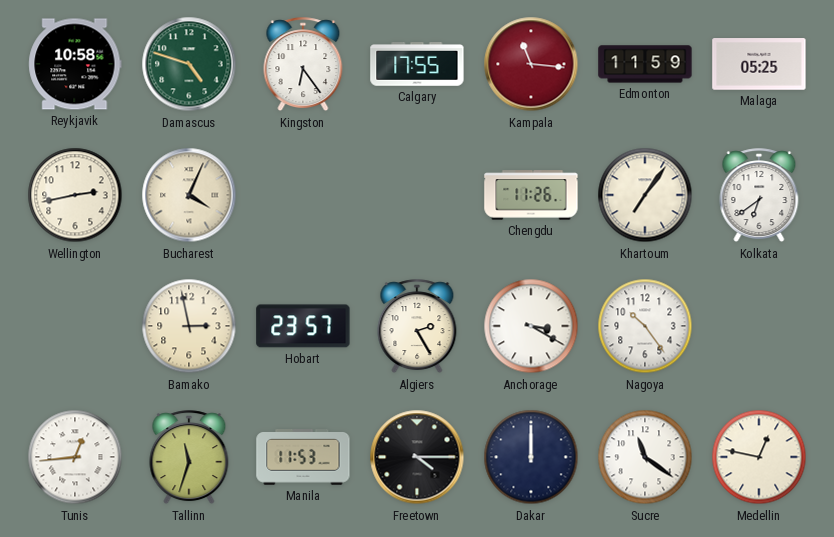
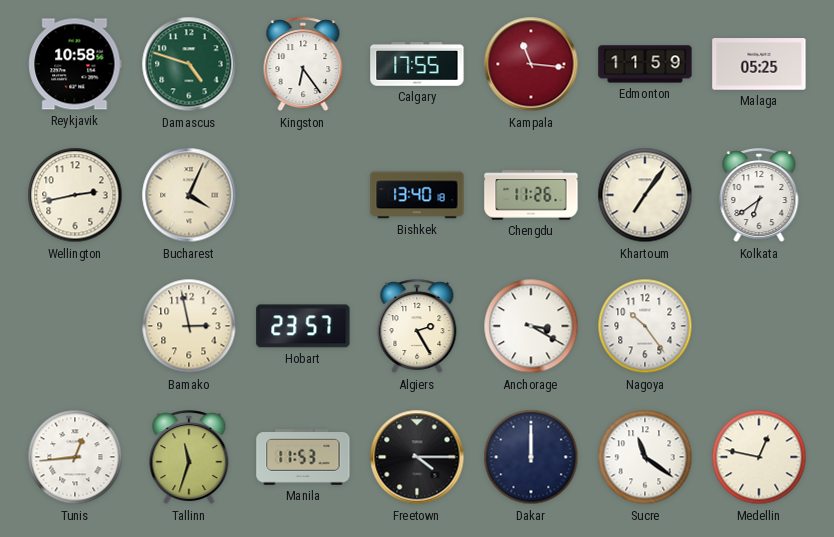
Bishkek: none -> 13:40 (417, 195)
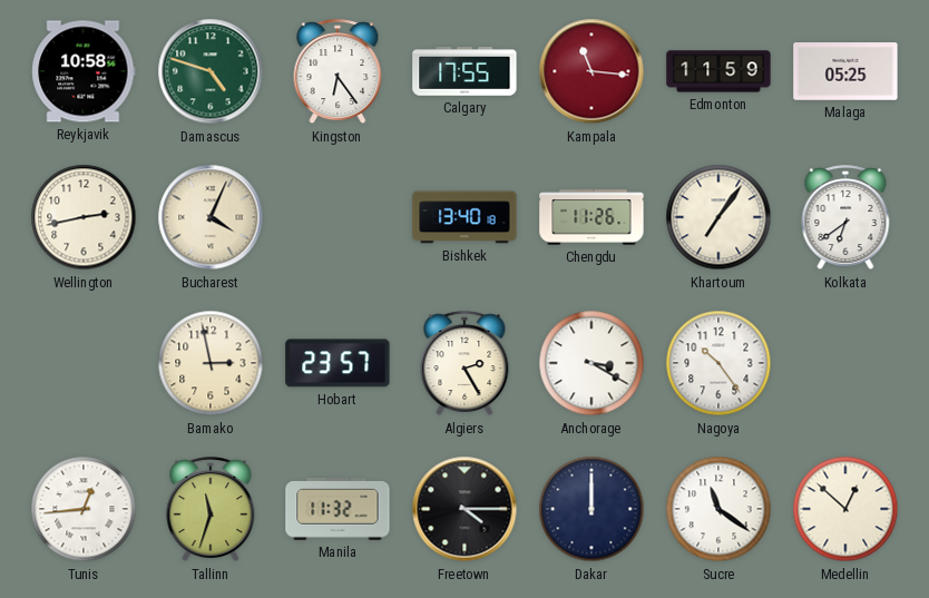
Manila: 11:53 -> 11:32 (338, 510)
Medellin: 12:47 -> 12:52 (845, 509)
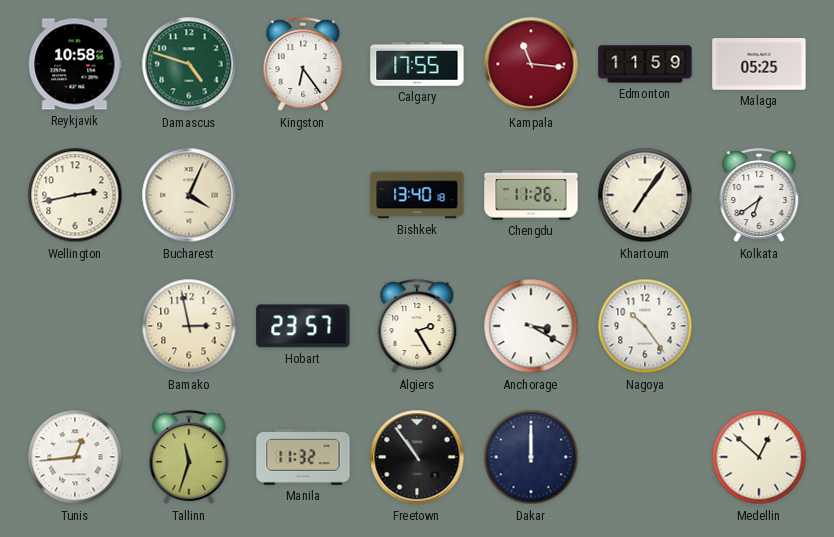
Freetown: 4:15 -> 10:54 (417, 457)
Sucre: 11:21 -> none (718, 509)
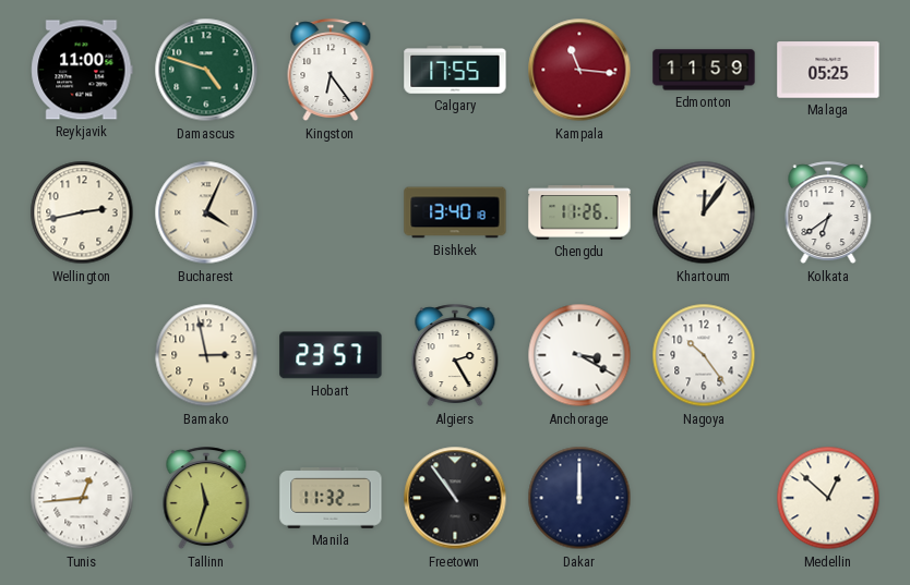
Reykjavik: 10:58 -> 11:00 (82, 70)
Khartoum: 7:06 -> 12:06 (704, 212)
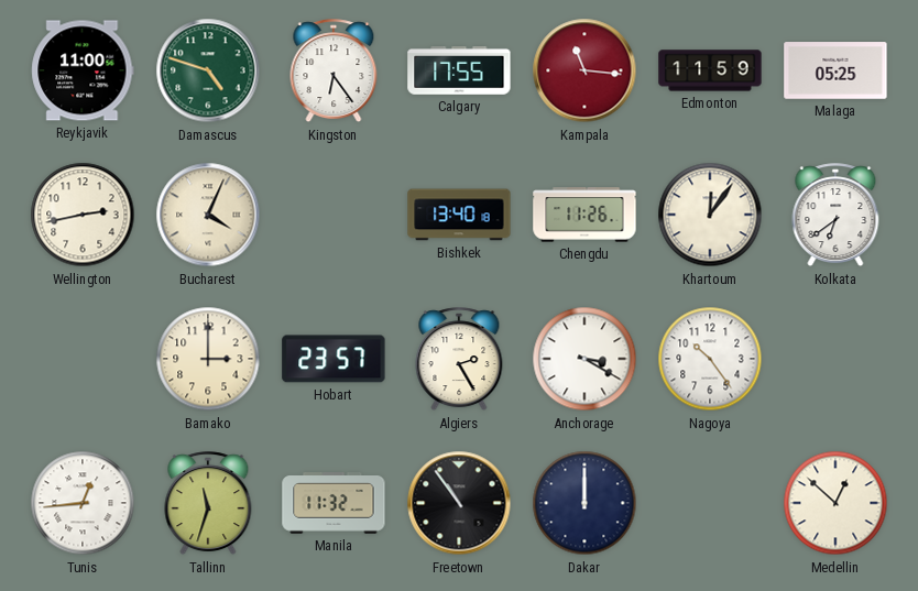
Bamako: 2:58 -> 3:00 (208, 359)
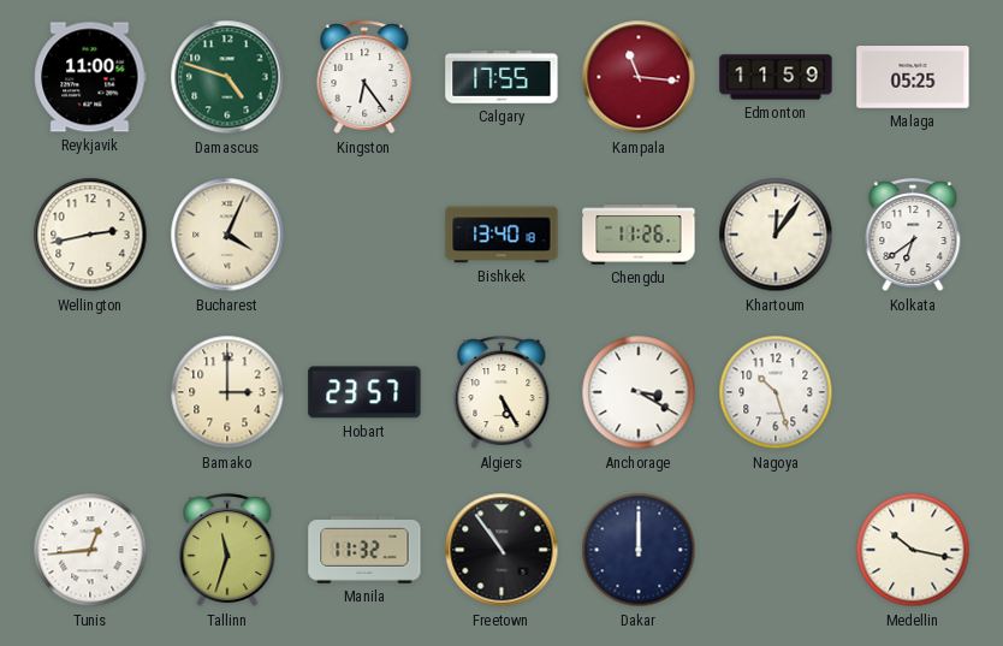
Algiers: 2:25 -> 5:25 (502, 393)
Nagoya: 10:24 -> 10:27 (776, 392)
Medellin: 12:52 -> 10:17 (913, 550)
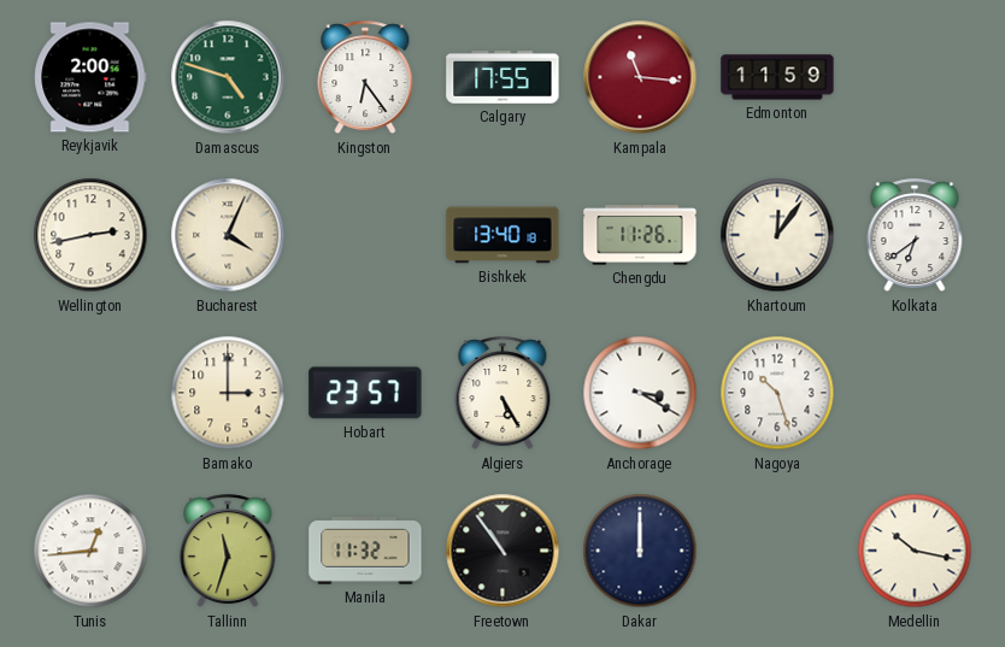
Reykjavik: 11:00 -> 2:00 (90, 77)
Malaga: 05:25 -> none (913, 77)
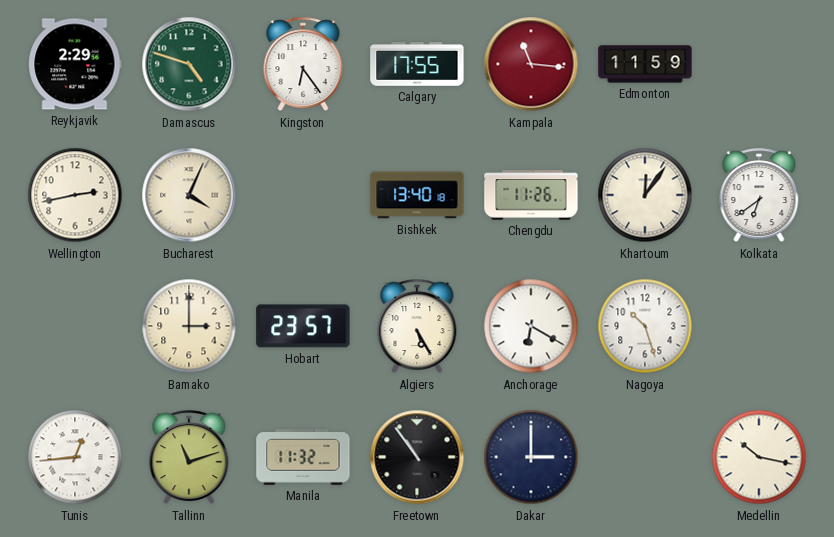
Reykjavik: 2:00 -> 2:29 (75, 64)
Anchorage: 3:20 -> 6:20 (531, 326)
Tallinn: 11:33 -> 11:12 (189, 458)
Dakar: 12:00 -> 3:00 (531, 457)
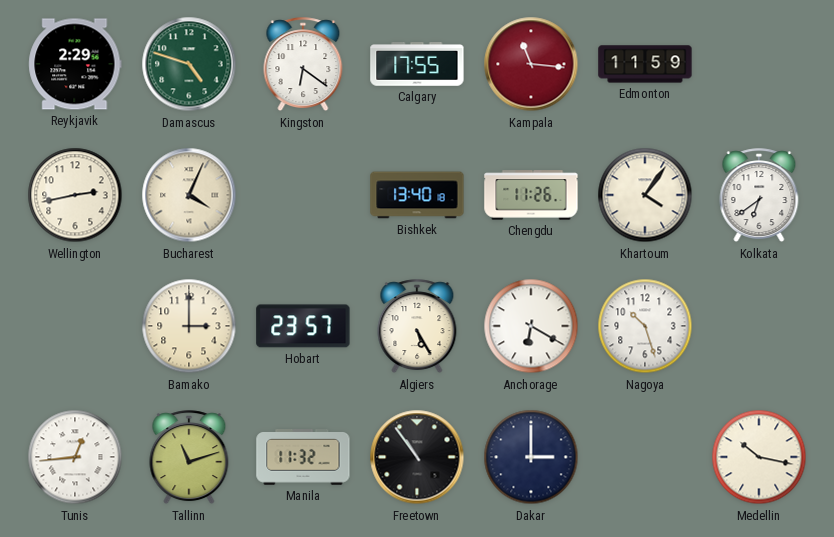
Kingston: 6:24 -> 6:21 (303, 65)
Khartoum: 12:06 -> 4:06 (645, 195)
